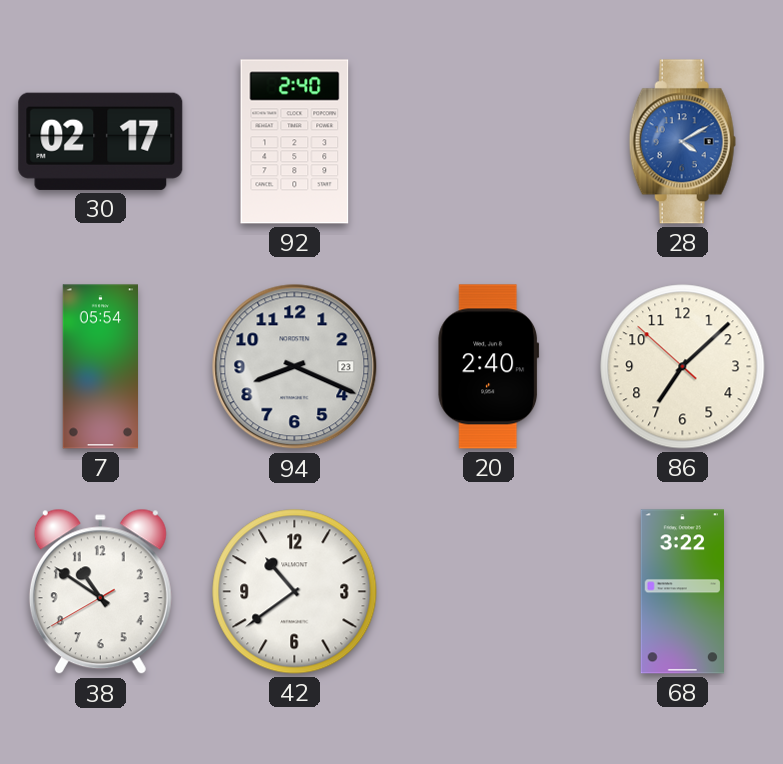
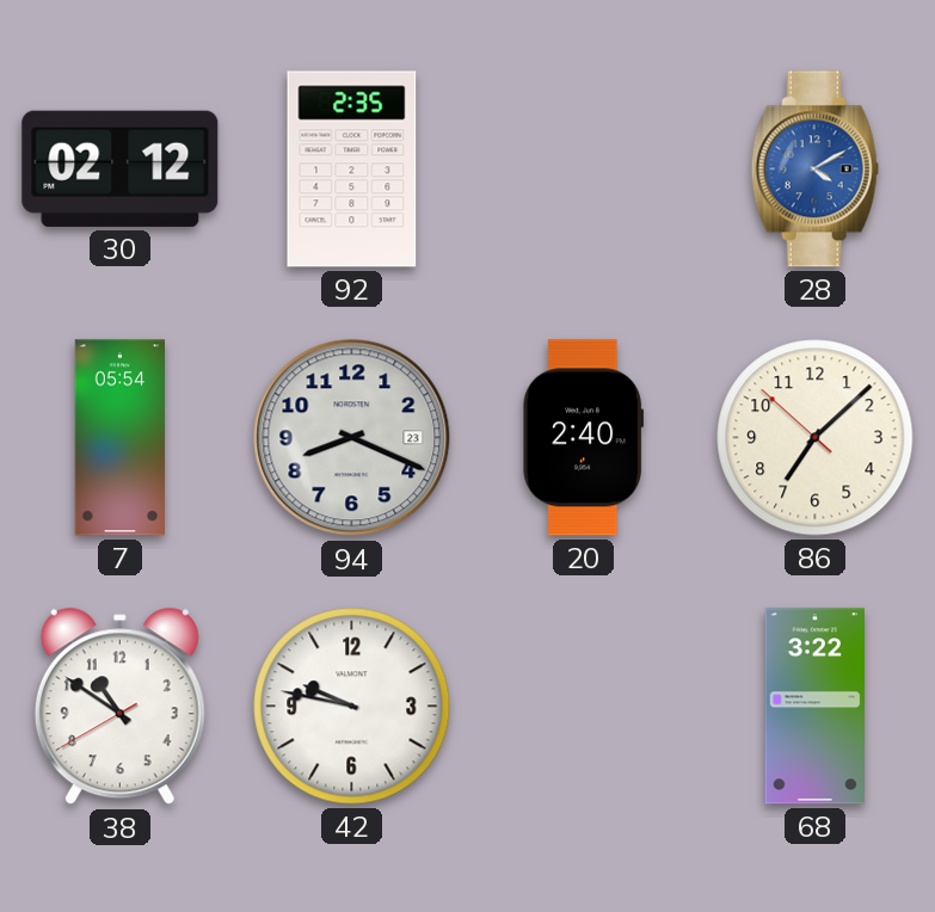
30: 02:17 -> 02:12 (121, 168)
92: 2:40 -> 2:35 (352, 170)
42: 10:39 -> 9:47 (352, 707)
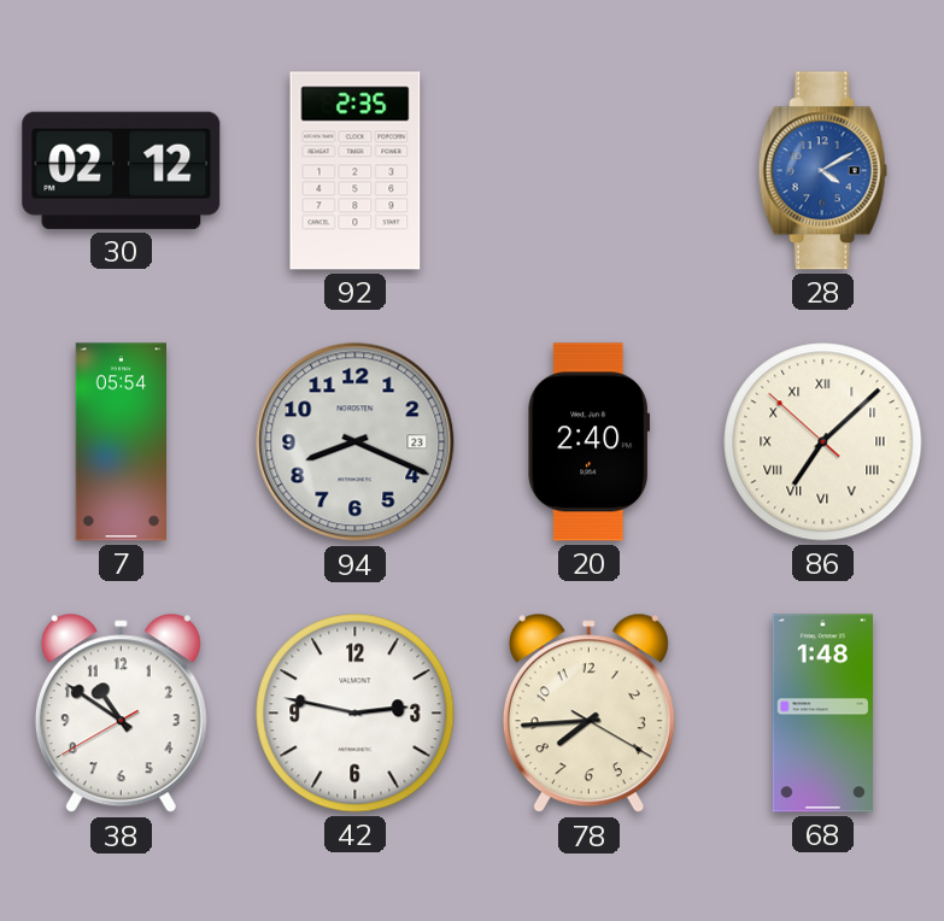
86 numerals: Arabic -> Roman (823, 442)
42: 9:47 -> 2:47 (356, 714)
78: none -> 7:44 (588, 714)
68: 3:22 -> 1:48 (822, 714)
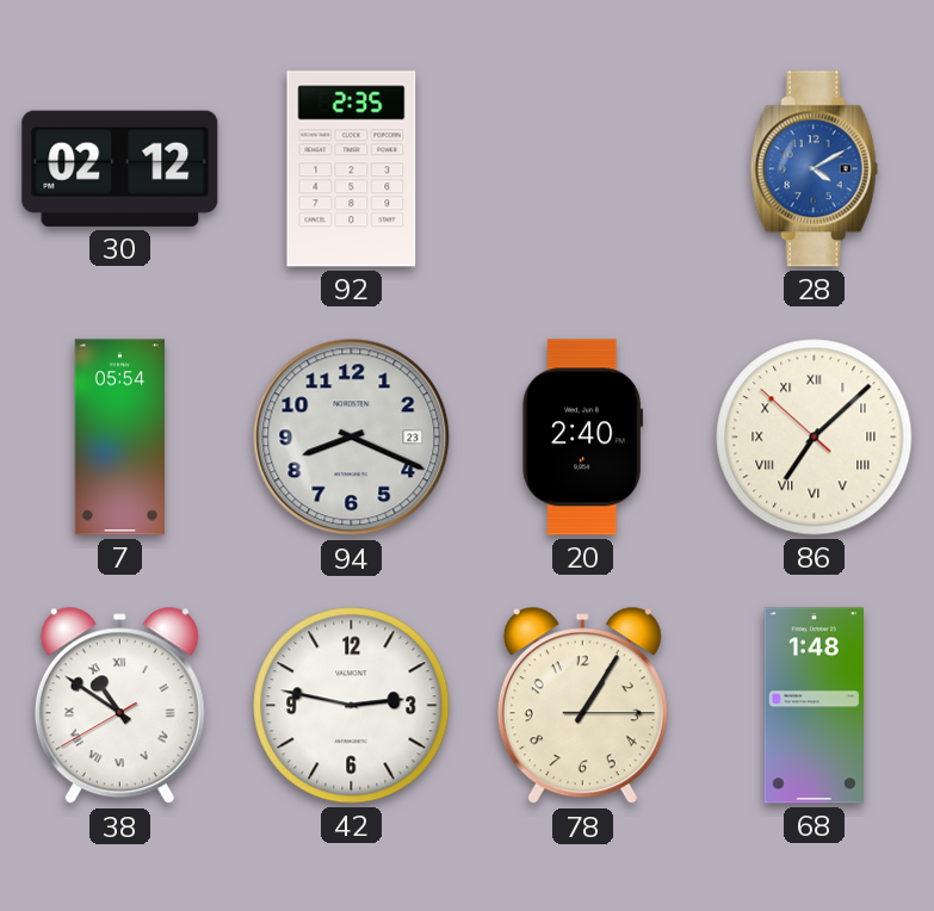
38 numerals: Arabic -> Roman (119, 706)
78: 7:44 -> 1:05 (582, 706)
